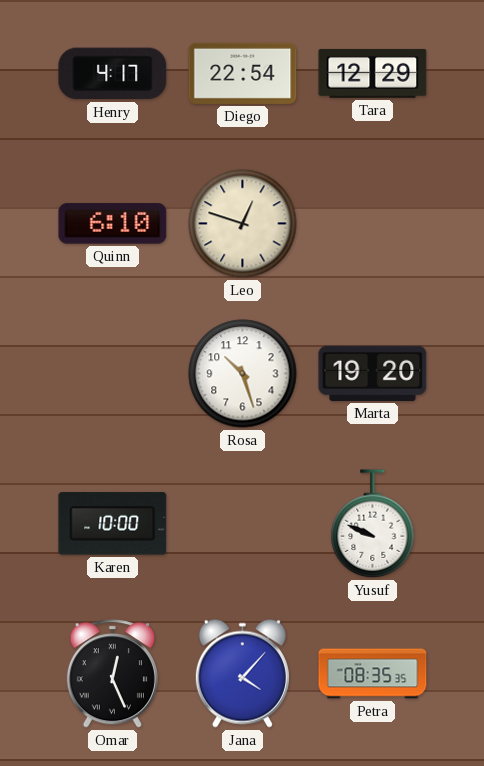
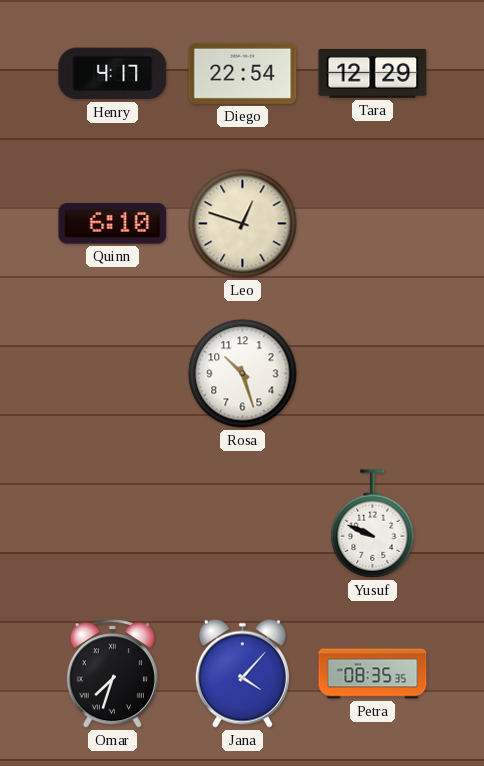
Marta: 19:20 -> none (373, 373)
Karen: 10:00 -> none (113, 524)
Omar: 12:26 -> 7:33 (112, 674)
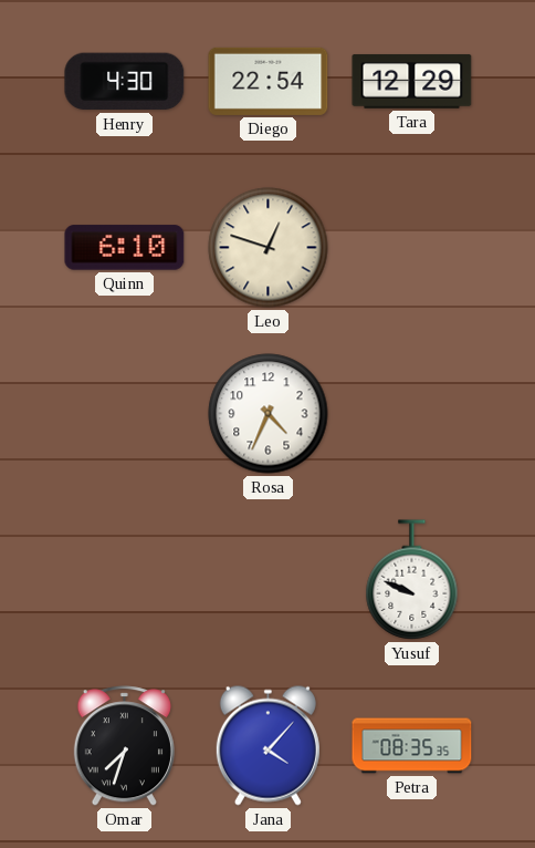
Henry: 4:17 -> 4:30 (125, 82)
Rosa: 10:27 -> 4:34 (269, 414)
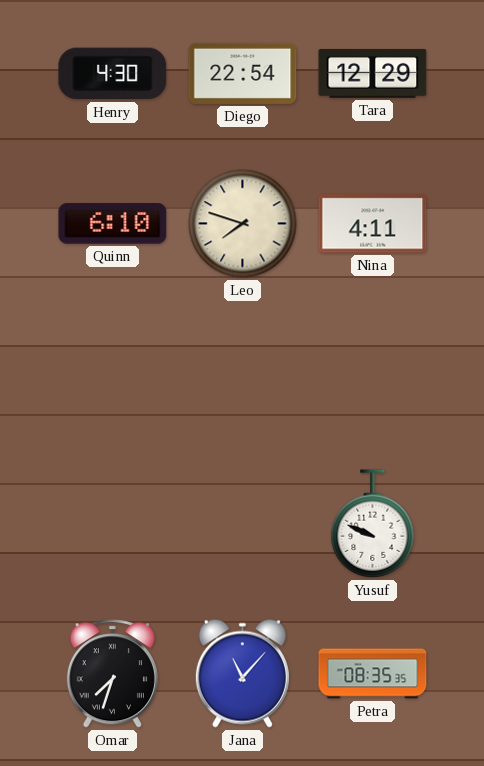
Leo: 12:48 -> 7:48 (243, 224)
Nina: none -> 4:11 (373, 224)
Rosa: 4:34 -> none (269, 414)
Jana: 4:07 -> 11:07 (242, 673)
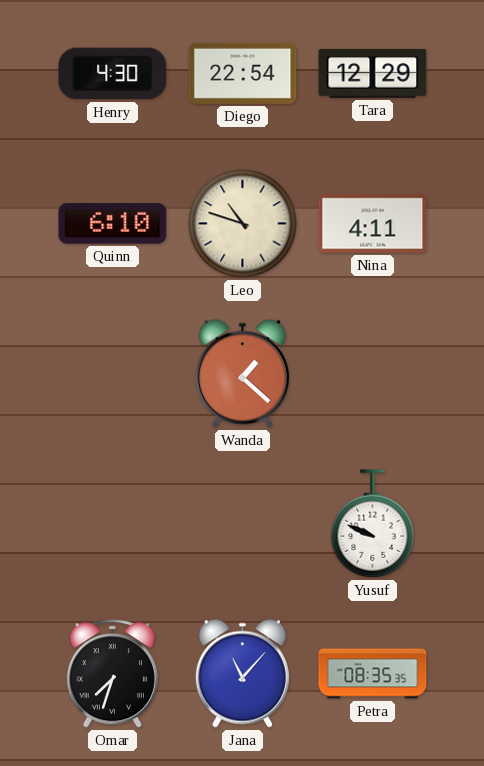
Leo: 7:48 -> 10:48 (243, 224)
Wanda: none -> 1:22 (242, 373)
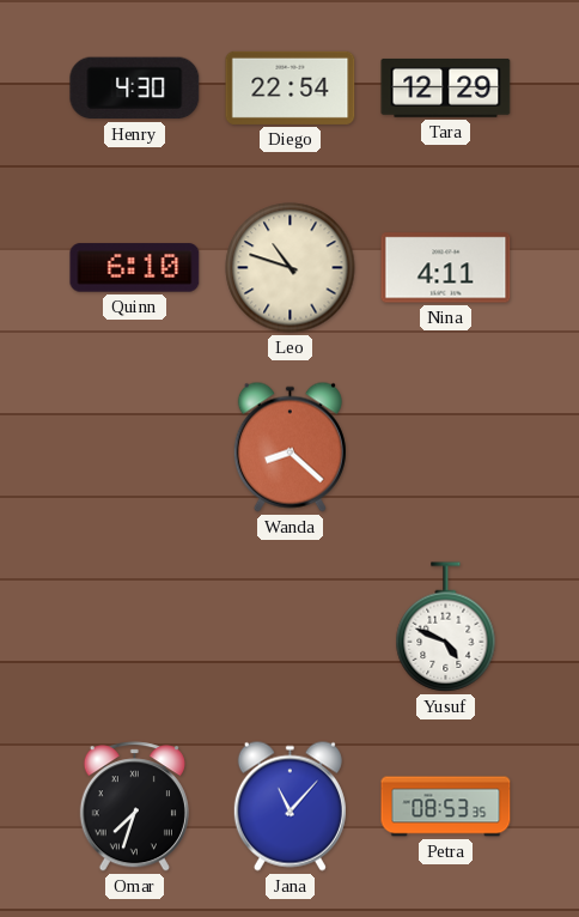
Wanda: 1:22 -> 8:22 (289, 447)
Yusuf: 9:49 -> 4:49 (446, 627)
Petra: 08:35 -> 08:53 (446, 807)
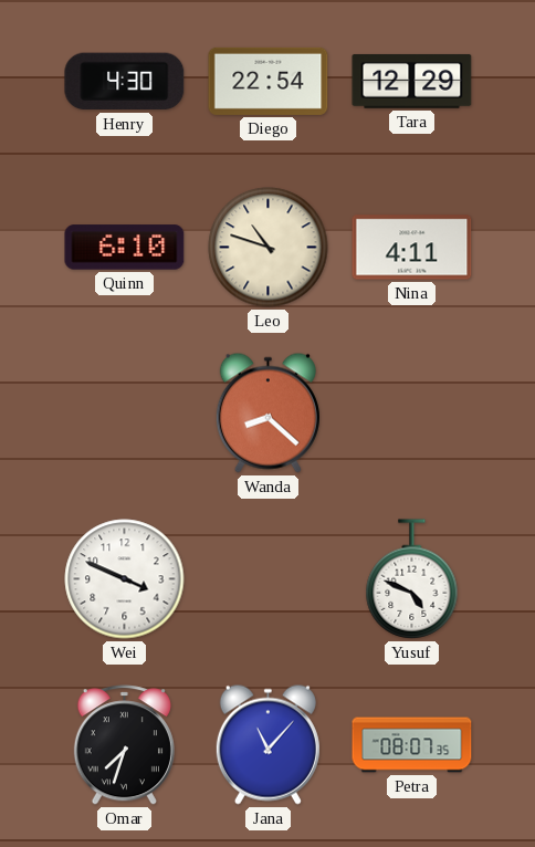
Wei: none -> 3:49 (125, 579)
Petra: 08:53 -> 08:07 (412, 745)
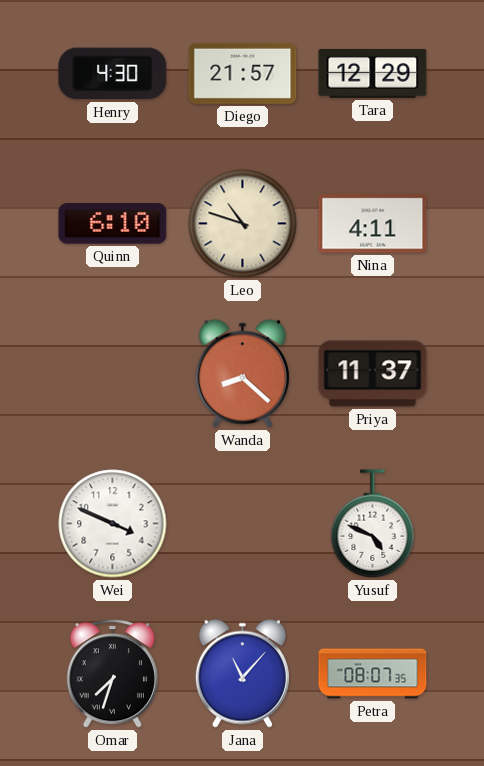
Diego: 22:54 -> 21:57 (243, 73)
Priya: none -> 11:37 (373, 374)
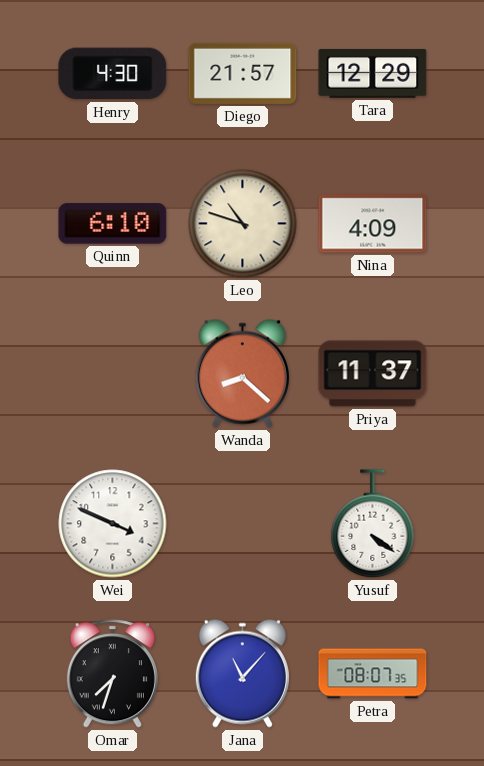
Nina: 4:11 -> 4:09 (373, 224)
Yusuf: 4:49 -> 4:21 (373, 524)
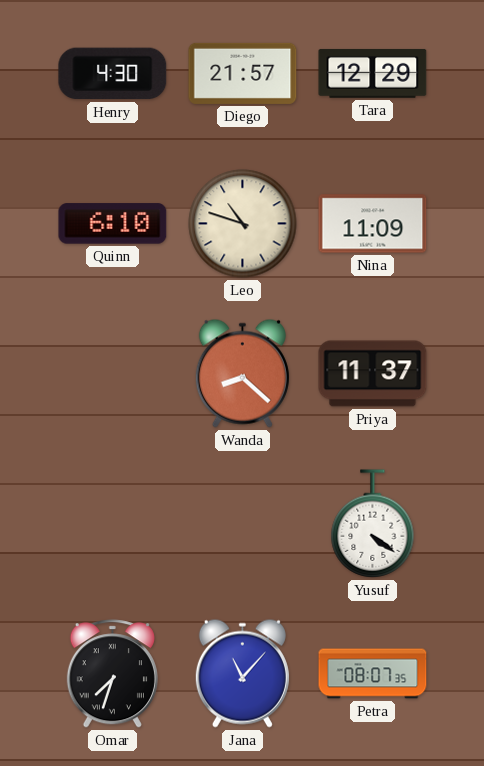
Nina: 4:09 -> 11:09 (373, 224)
Wei: 3:49 -> none (113, 524)
